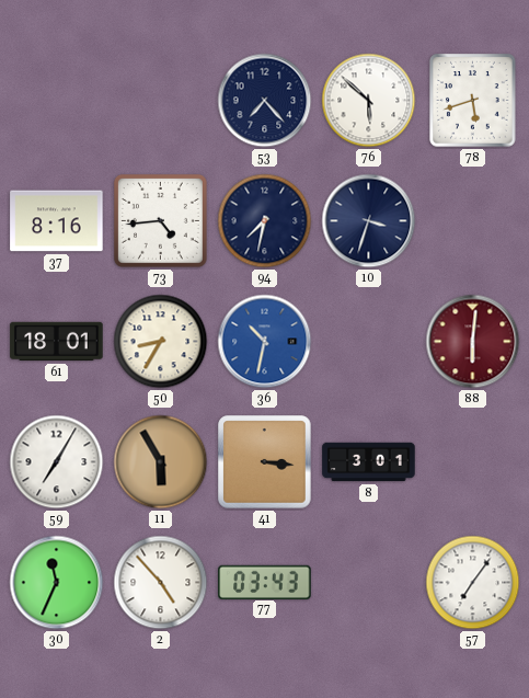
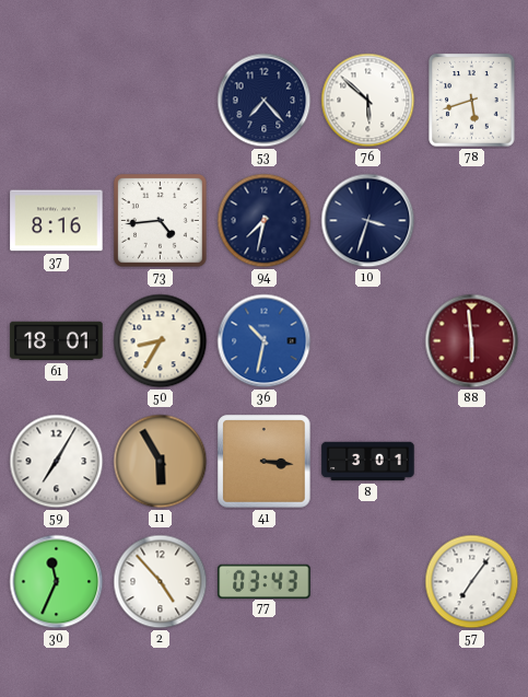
88: 6:01 -> 5:59 (472, 341)
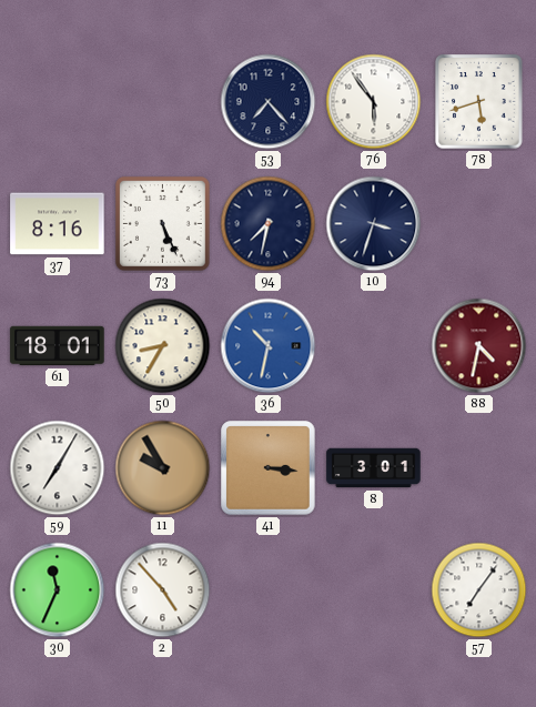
76: 5:52 -> 5:54 (374, 102)
73: 4:44 -> 5:26 (162, 223)
88: 5:59 -> 4:32 (479, 346)
11: 5:55 -> 9:55 (163, 468)
77: 03:43 -> none (265, 581)
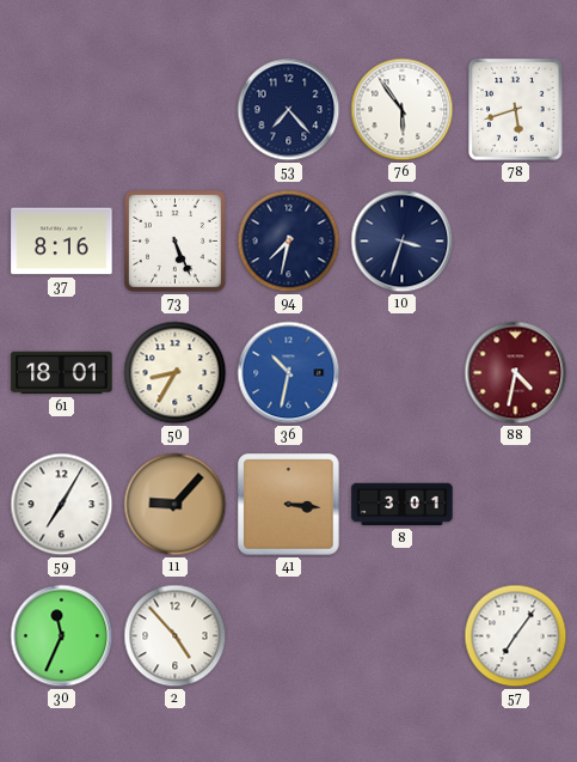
11: 9:55 -> 9:07 (176, 505)
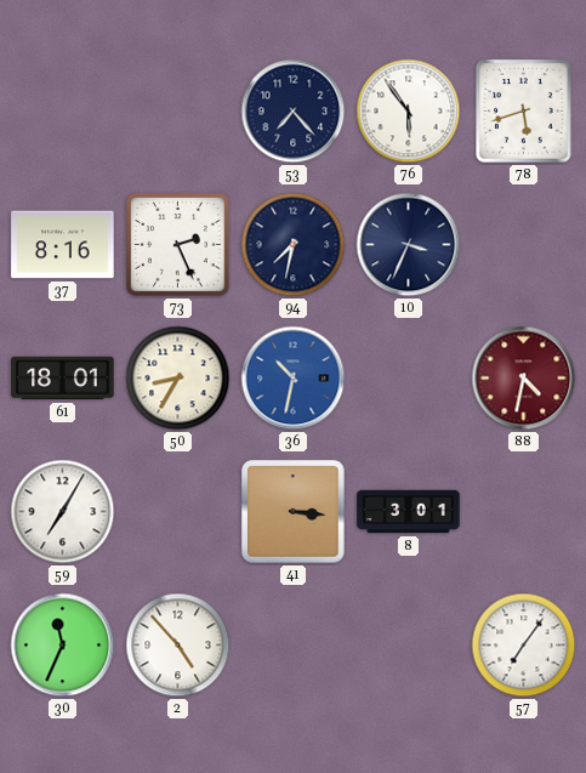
73: 5:26 -> 2:26 (177, 244)
10: 3:33 -> 3:34 (409, 245)
11: 9:07 -> none (176, 505)
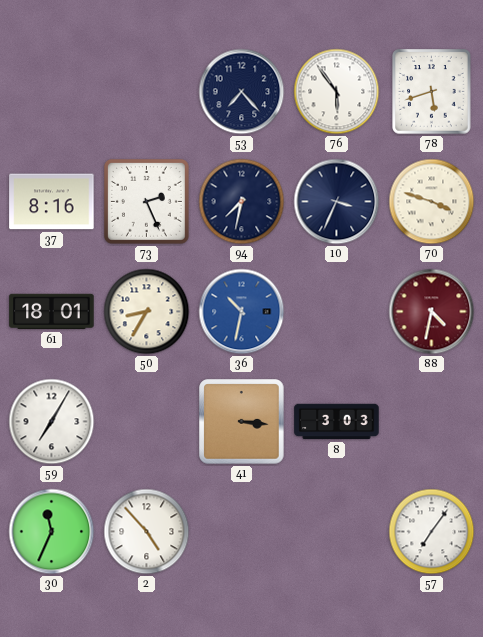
70: none -> 3:48 (432, 202)
8: 3:01 -> 3:03 (337, 422)
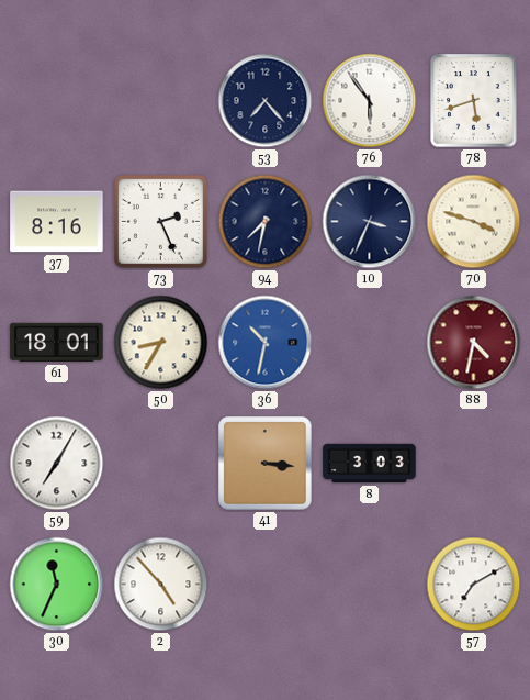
57: 7:06 -> 7:10 (474, 585)
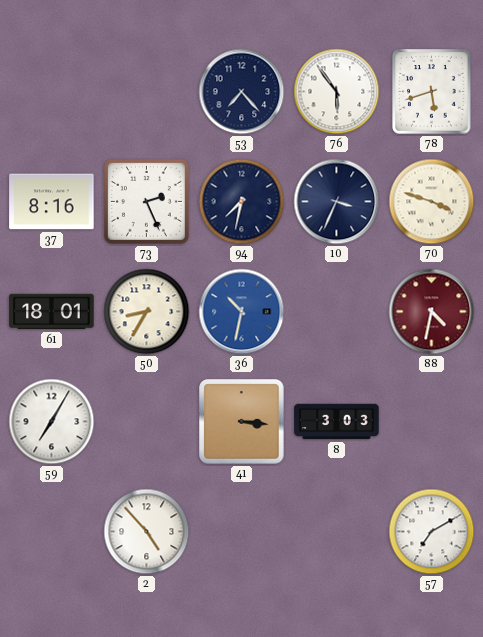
30: 11:34 -> none (57, 585)
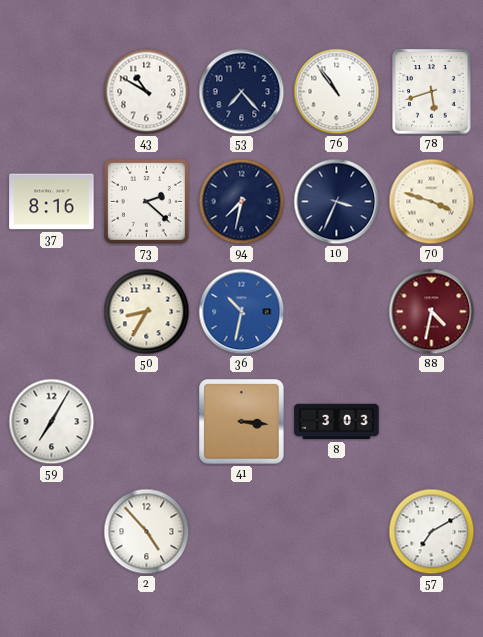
43: none -> 10:50 (147, 92)
76: 5:54 -> 10:54 (337, 92)
73: 2:26 -> 2:22 (146, 201)
61: 18:01 -> none (52, 312)
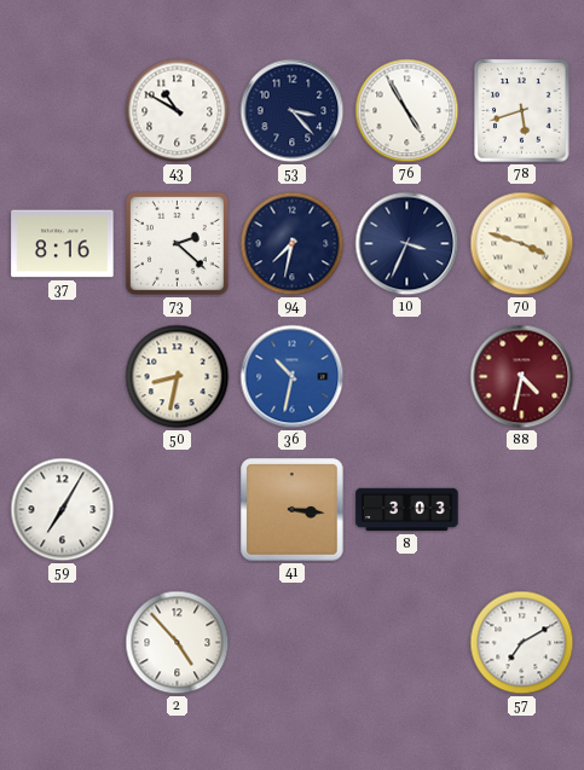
53: 7:23 -> 3:23 (293, 111)
76: 10:54 -> 4:55 (407, 111)
50: 8:35 -> 8:32 (178, 377)
